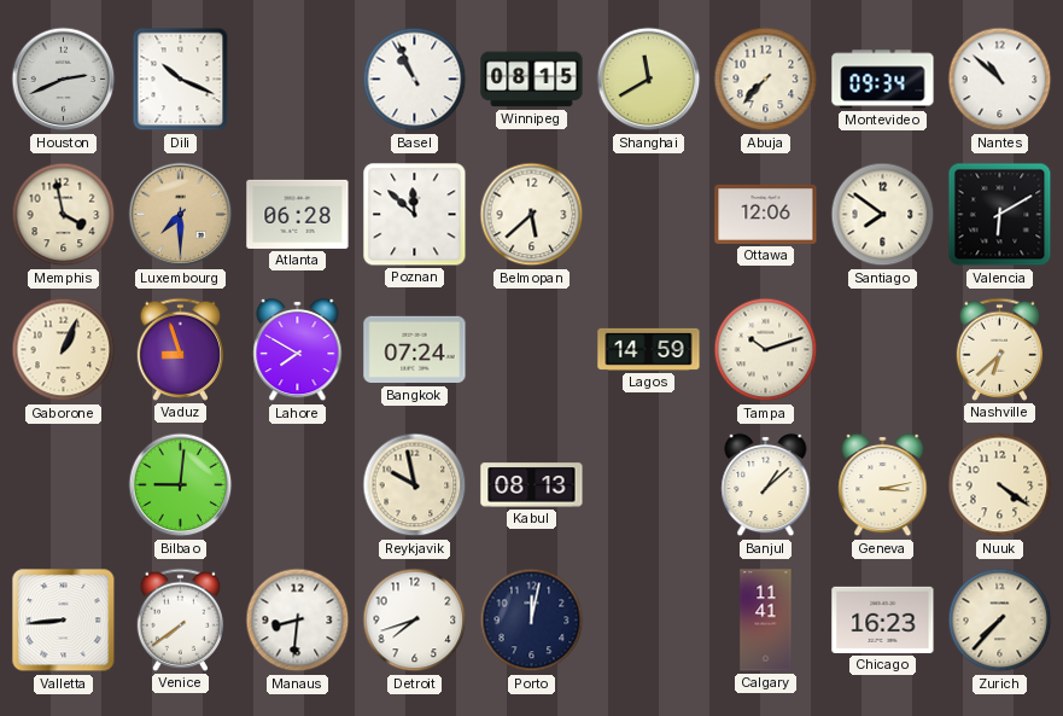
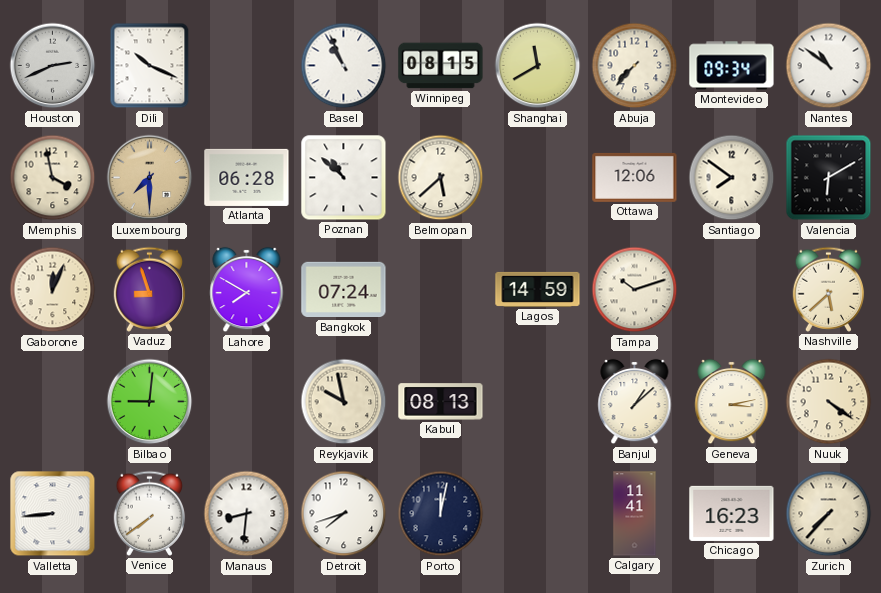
Nantes: 10:52 -> 10:51 (829, 66)
Poznan: 11:52 -> 10:52 (344, 178)
Gaborone: 1:04 -> 12:04 (53, 290)
Nashville: 6:38 -> 5:38 (829, 289)
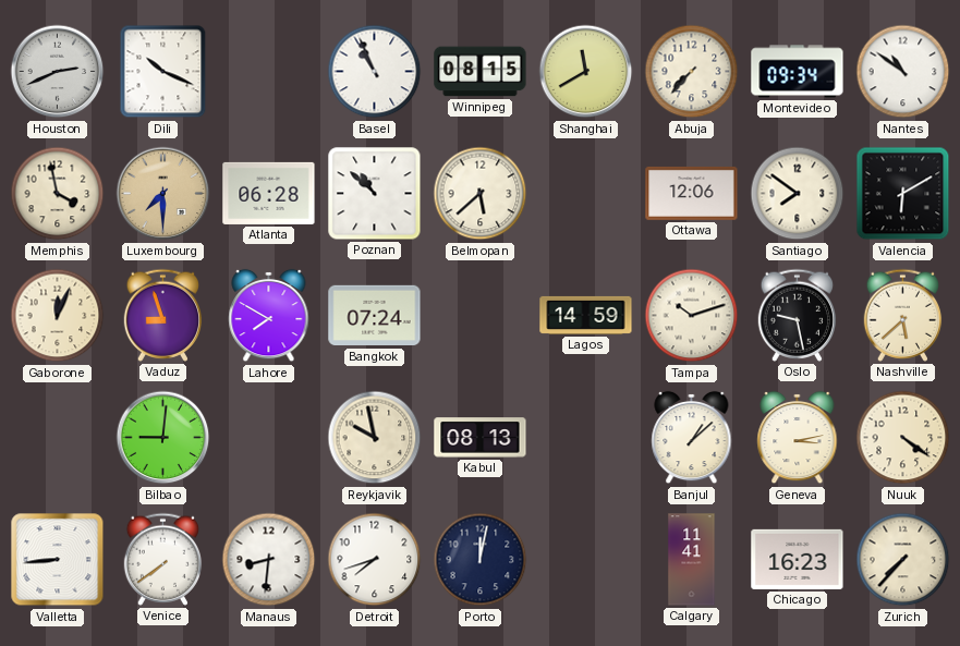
Oslo: none -> 9:28 (798, 315)
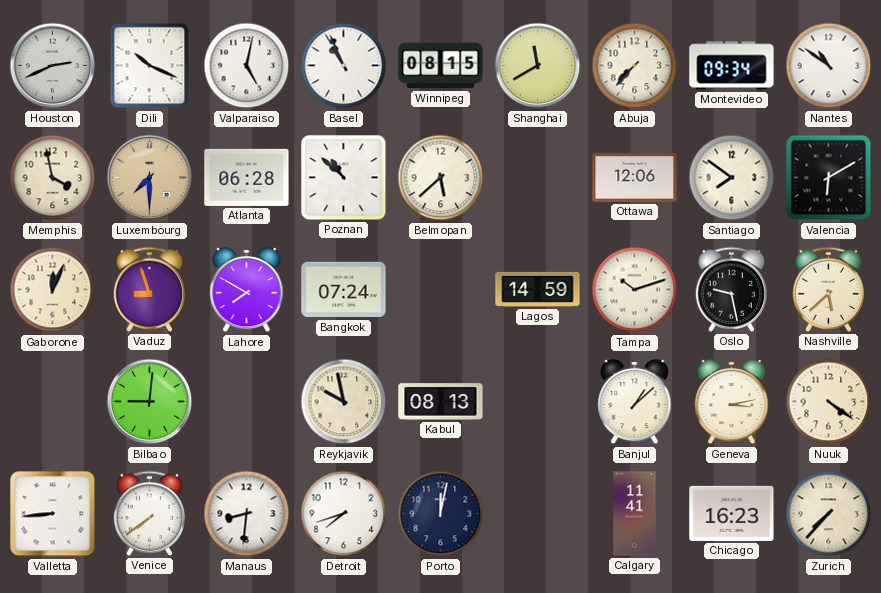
Valparaiso: none -> 5:02 (247, 66)
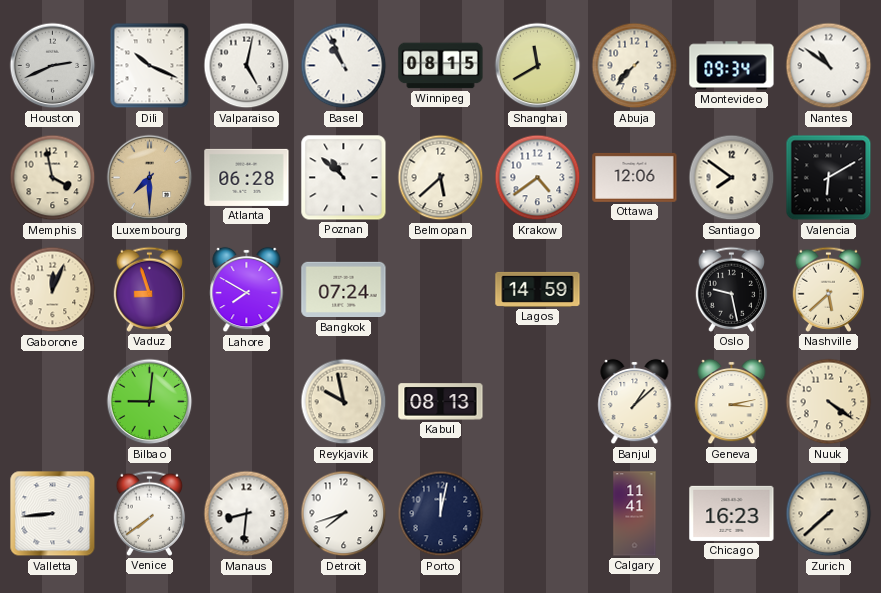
Krakow: none -> 4:39 (538, 178)
Tampa: 10:12 -> none (635, 290)
Zurich: 7:37 -> 7:38 (829, 514)
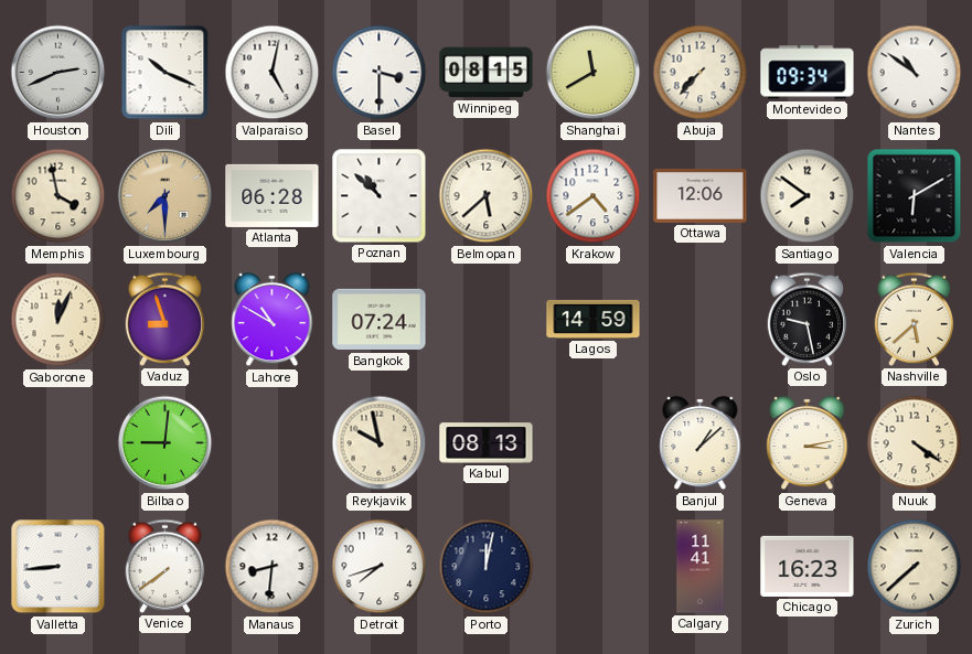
Basel: 10:56 -> 3:30 (380, 73)
Lahore: 7:50 -> 10:50 (273, 320)
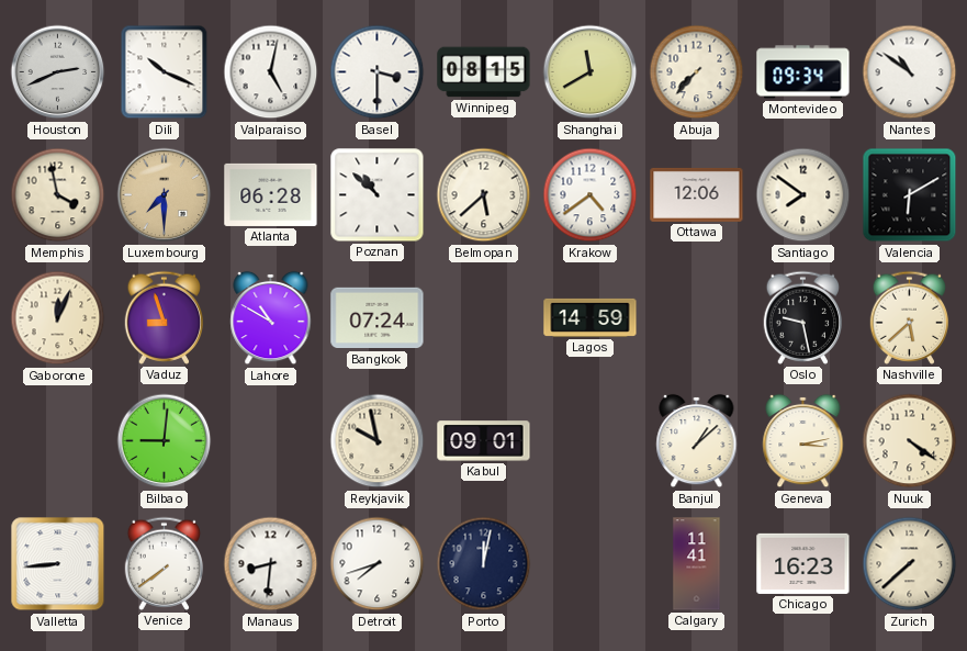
Kabul: 08:13 -> 09:01 (484, 441)
